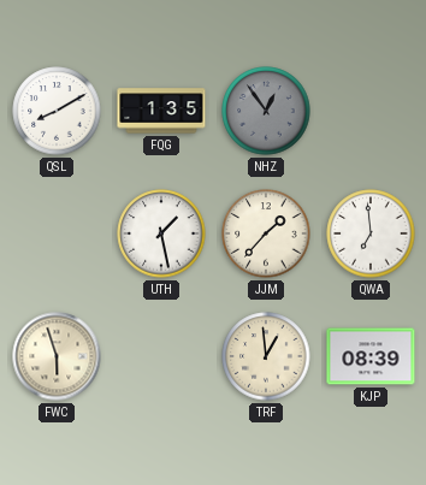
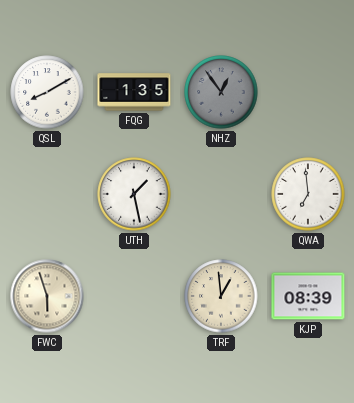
JJM: 1:37 -> none (266, 233)
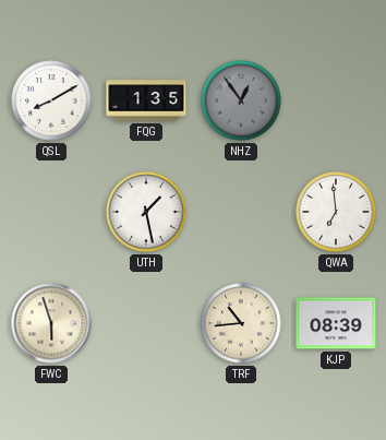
TRF: 12:59 -> 10:44 (241, 323)
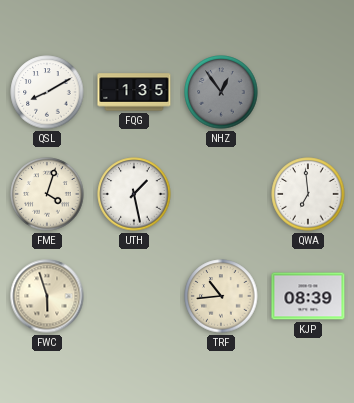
FME: none -> 4:03 (47, 194)
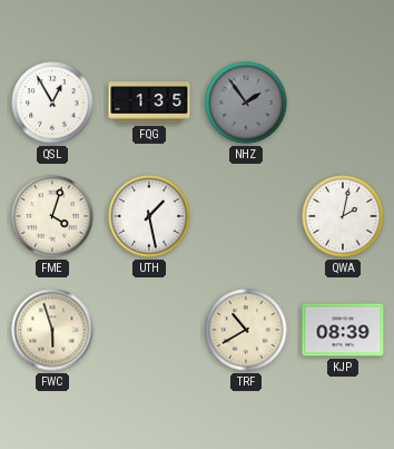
QSL: 8:10 -> 12:55 (52, 103)
NHZ: 12:54 -> 1:54 (246, 103)
QWA: 6:59 -> 2:02 (343, 216)
TRF: 10:44 -> 10:40 (246, 330)
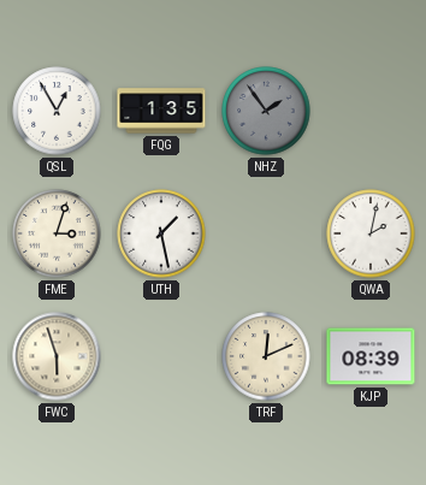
FME: 4:03 -> 3:03 (57, 233)
TRF: 10:40 -> 12:11 (266, 356)
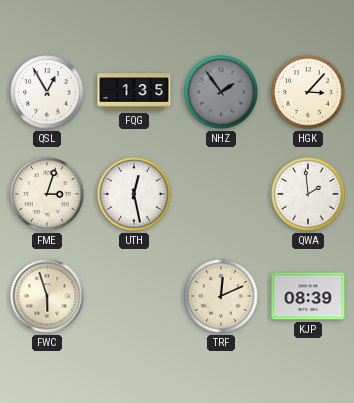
HGK: none -> 3:07 (308, 92)
UTH: 1:28 -> 12:28 (134, 194)
QWA: 2:02 -> 1:59 (308, 194)
